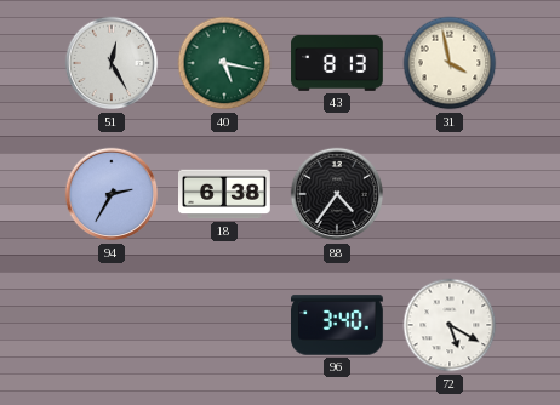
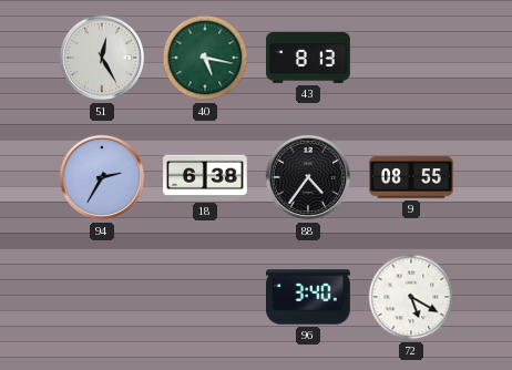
31: 3:58 -> none (450, 63)
9: none -> 08:55 (411, 177)
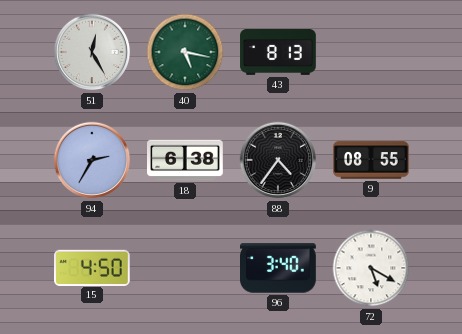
15: none -> 4:50 (93, 267)
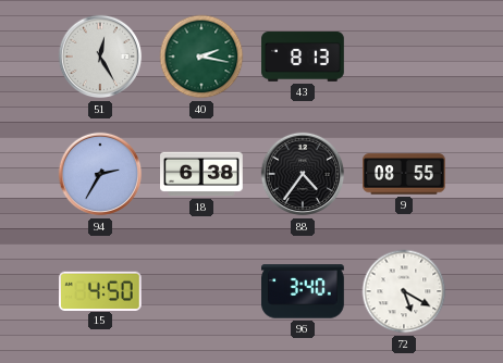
40: 5:17 -> 2:17 (201, 57)
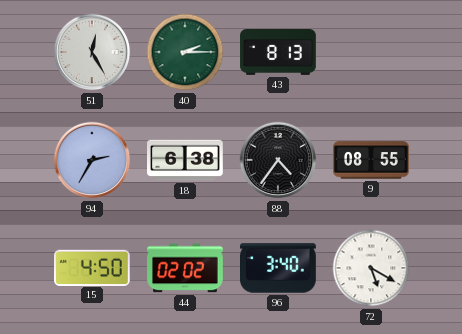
40: 2:17 -> 2:15 (185, 52)
44: none -> 02:02 (185, 268)
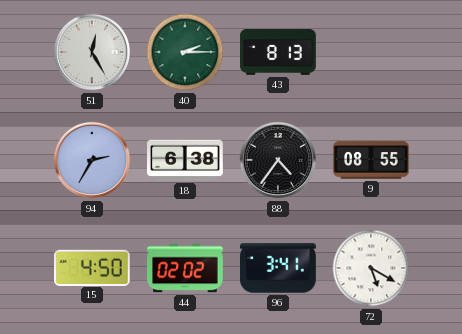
96: 3:40 -> 3:41 (279, 268)
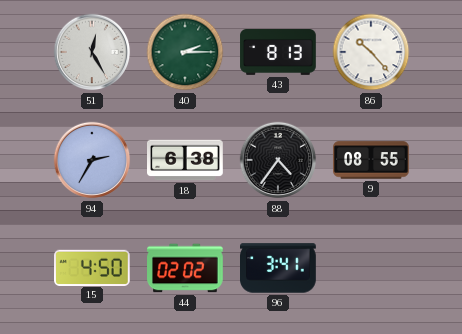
86: none -> 10:23 (371, 52)
72: 5:20 -> none (371, 268)
